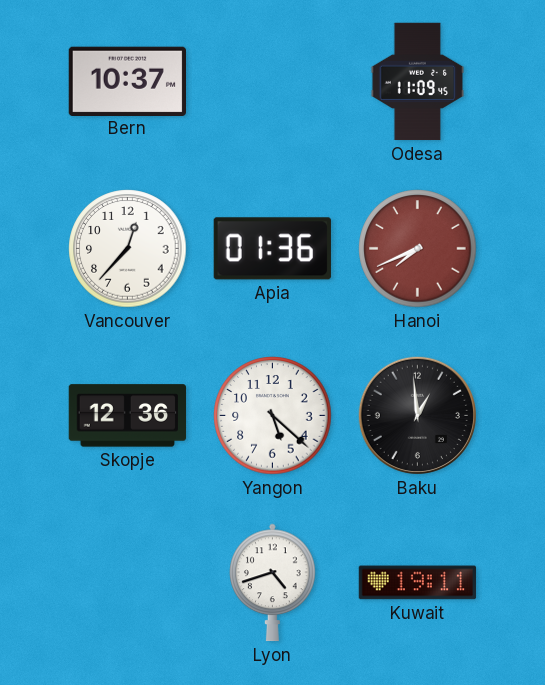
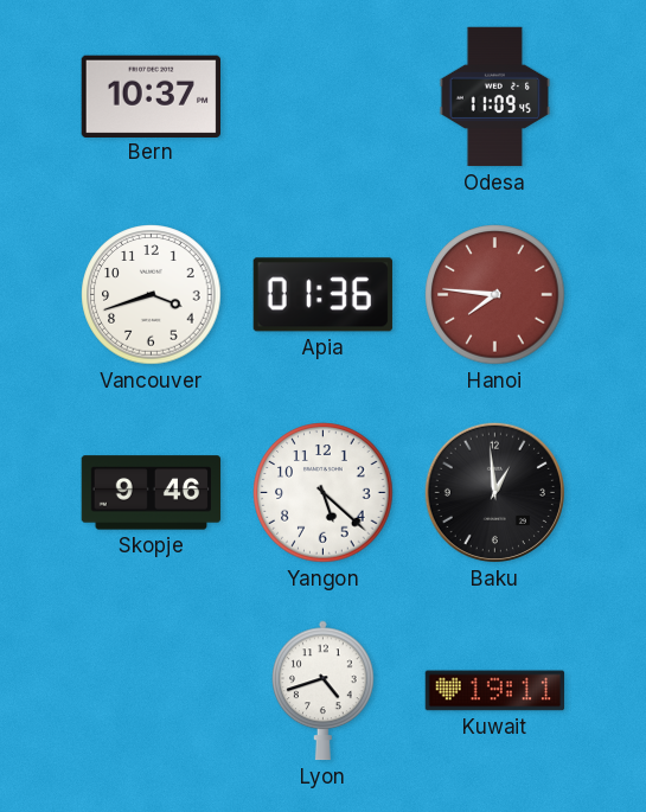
Vancouver: 12:37 -> 3:42 (152, 295)
Hanoi: 7:41 -> 7:46 (495, 295)
Skopje: 12:36 -> 9:46 (152, 493)
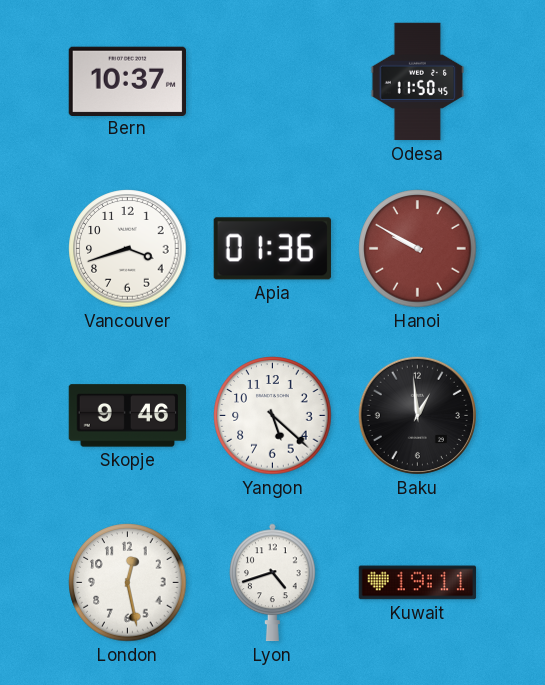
Odesa: 11:09 -> 11:50 (418, 82)
Hanoi: 7:46 -> 9:50 (418, 249)
London: none -> 12:28 (128, 583)
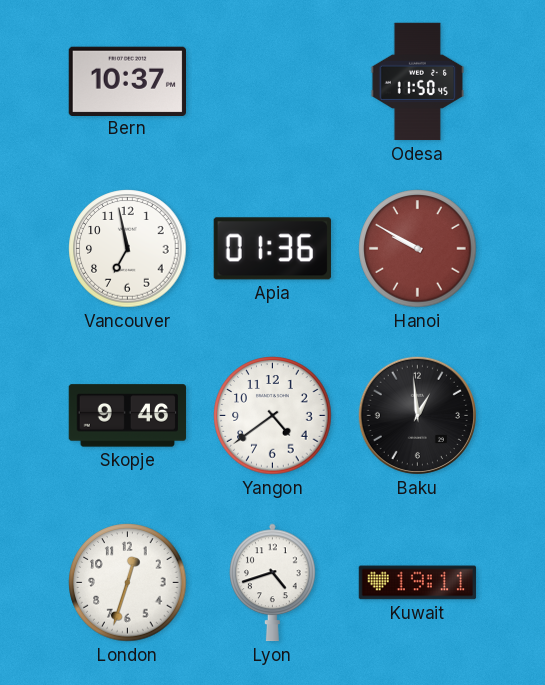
Vancouver: 3:42 -> 6:58 (128, 249)
Yangon: 5:22 -> 4:39 (273, 416)
London: 12:28 -> 12:33 (128, 583)
